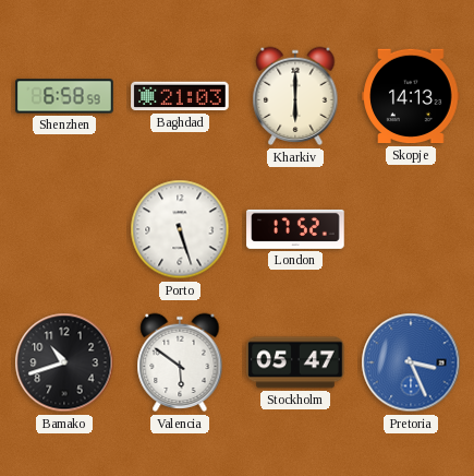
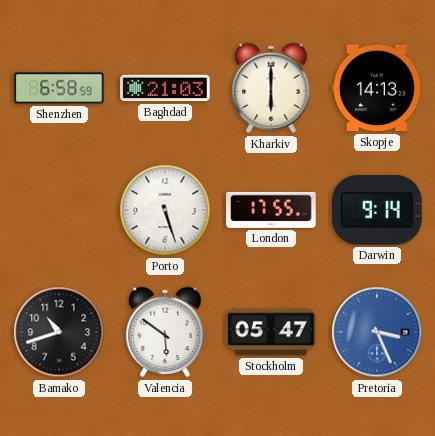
London: 17:52 -> 17:55 (271, 210)
Darwin: none -> 9:14 (377, 210)
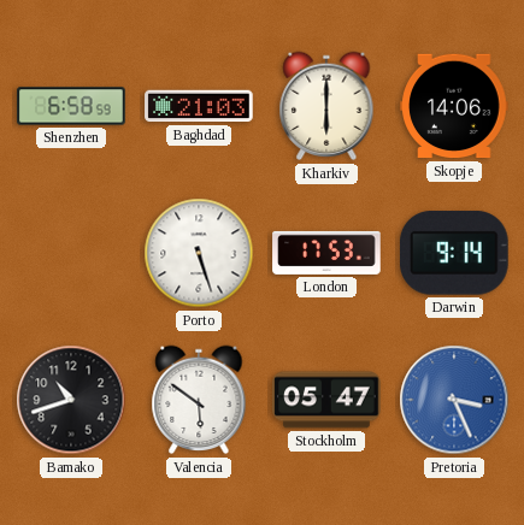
Skopje: 14:13 -> 14:06 (454, 106)
London: 17:55 -> 17:53 (326, 253)
